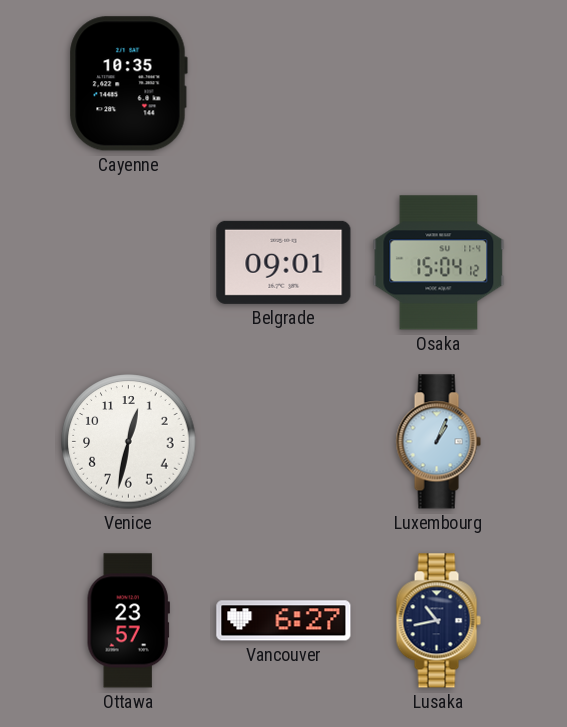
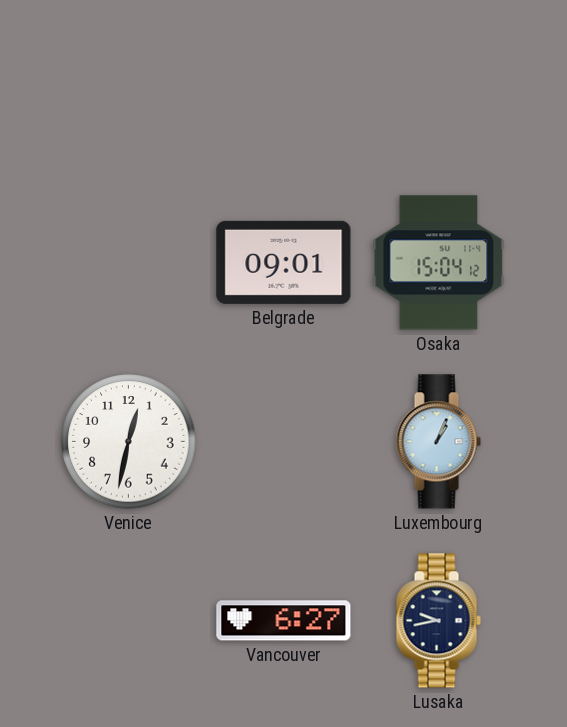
Cayenne: 10:35 -> none (128, 84)
Ottawa: 23:57 -> none (128, 621)
Lusaka: 10:43 -> 9:43 (438, 621)
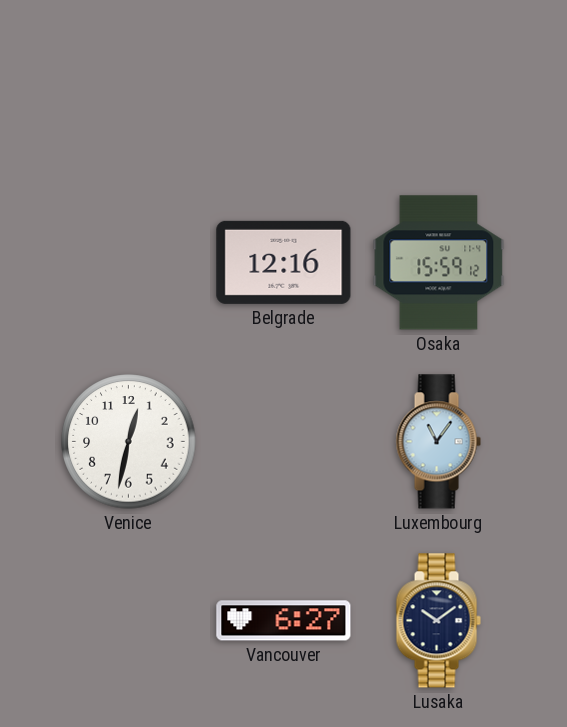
Belgrade: 09:01 -> 12:16 (284, 262)
Osaka: 15:04 -> 15:59 (439, 263)
Luxembourg: 1:04 -> 11:06 (438, 442)
Lusaka: 9:43 -> 10:09 (438, 621)
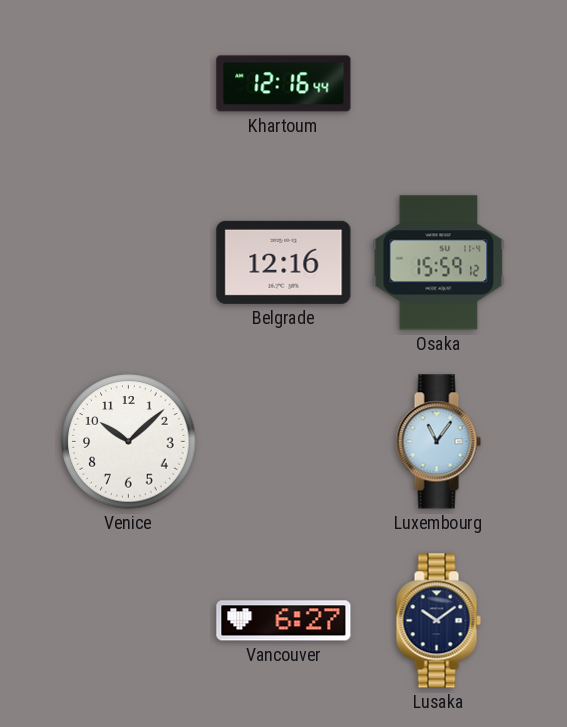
Khartoum: none -> 12:16 (284, 84)
Venice: 12:32 -> 10:08 (129, 442)
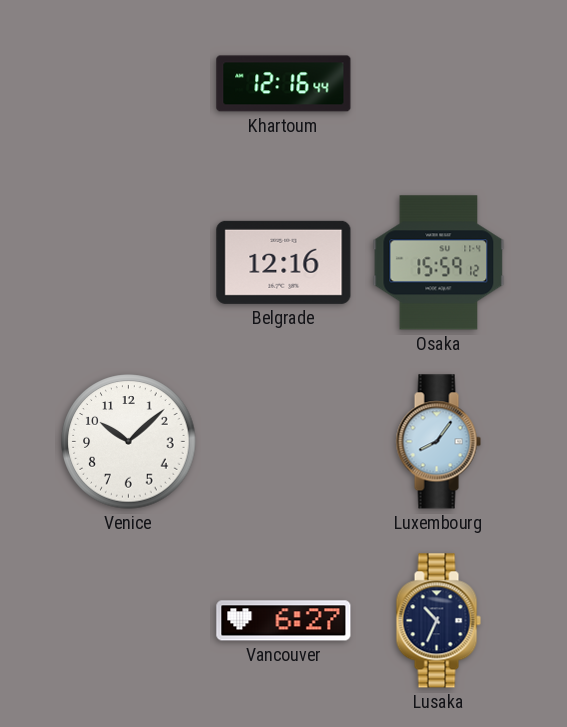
Luxembourg: 11:06 -> 8:06 (438, 442)
Lusaka: 10:09 -> 10:34 (438, 621)
